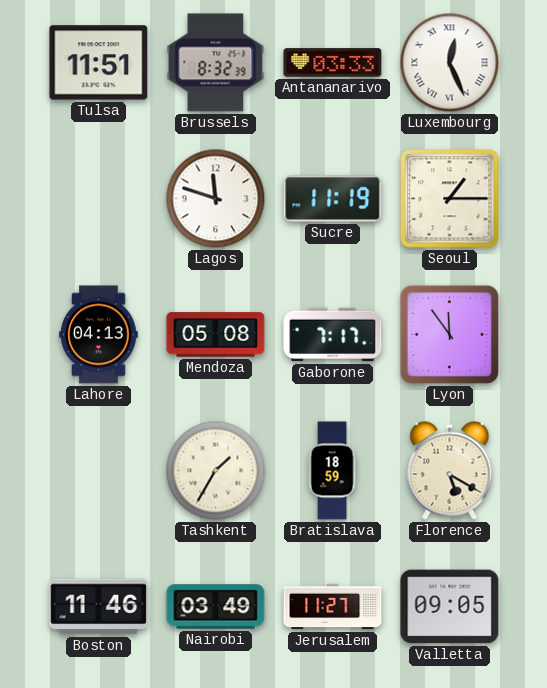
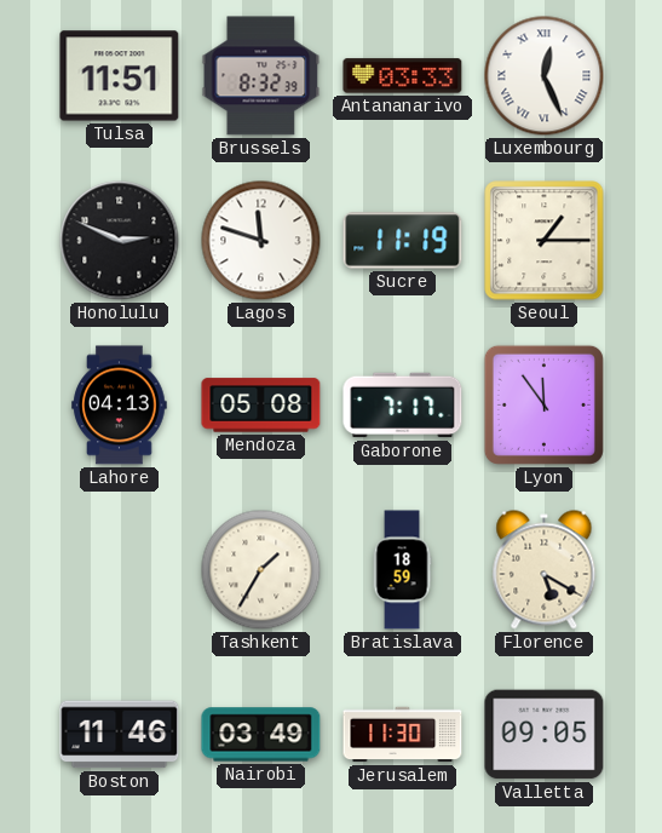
Honolulu: none -> 2:49 (120, 241)
Jerusalem: 11:27 -> 11:30 (403, 735)
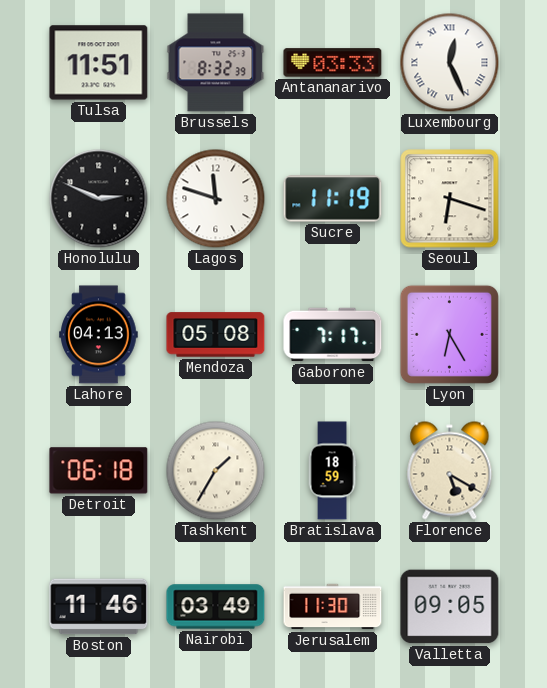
Seoul: 1:15 -> 6:18 (450, 199)
Lyon: 11:54 -> 6:25 (449, 334)
Detroit: none -> 06:18 (99, 471)
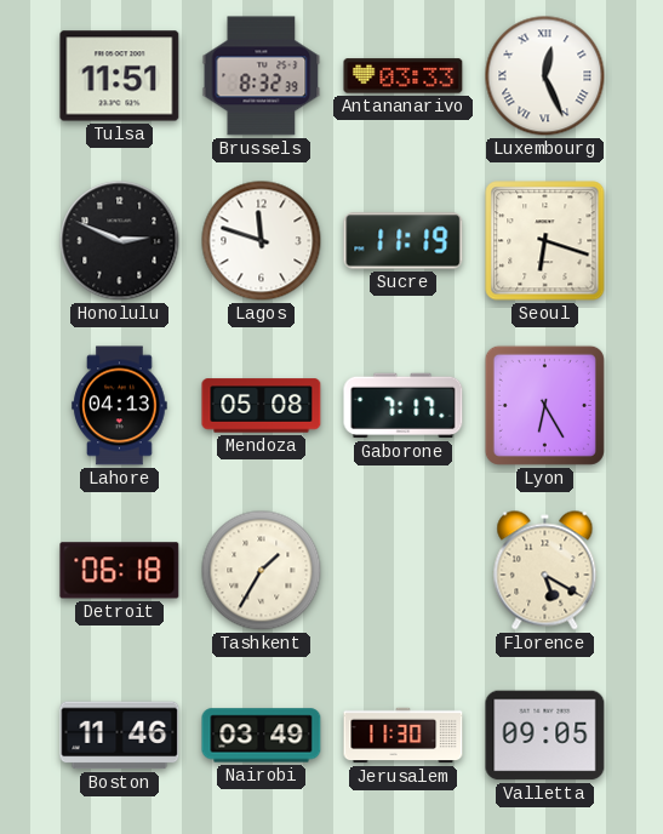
Bratislava: 18:59 -> none (332, 471)
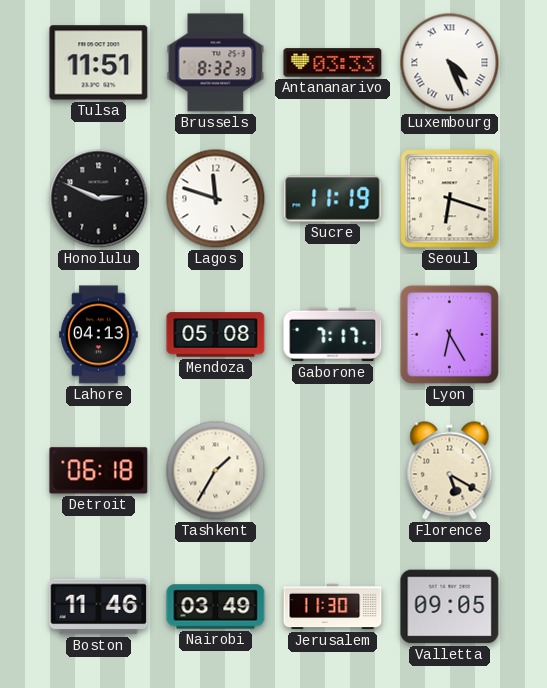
Luxembourg: 12:26 -> 4:26 (450, 63)
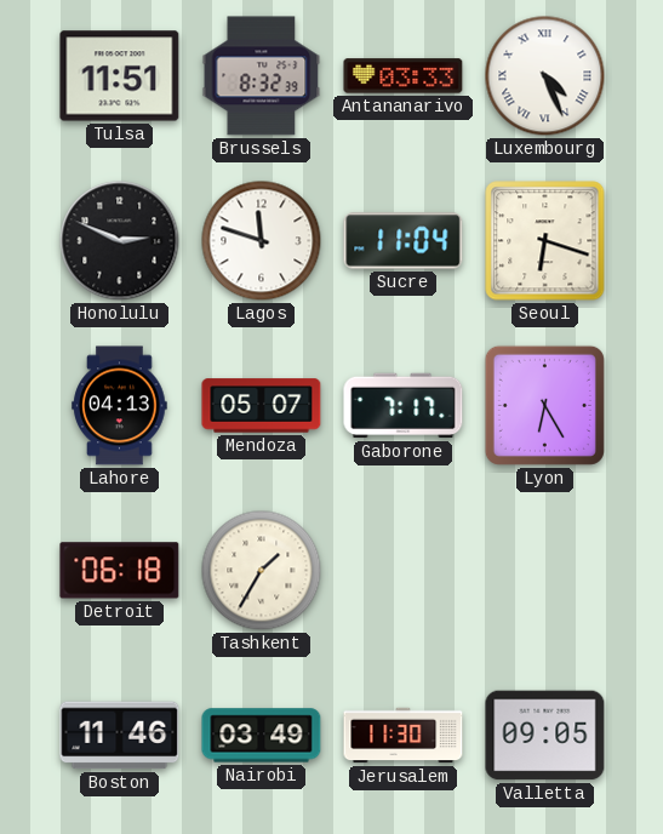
Sucre: 11:19 -> 11:04 (404, 241)
Mendoza: 05:08 -> 05:07 (262, 406)
Florence: 5:20 -> none (450, 471)
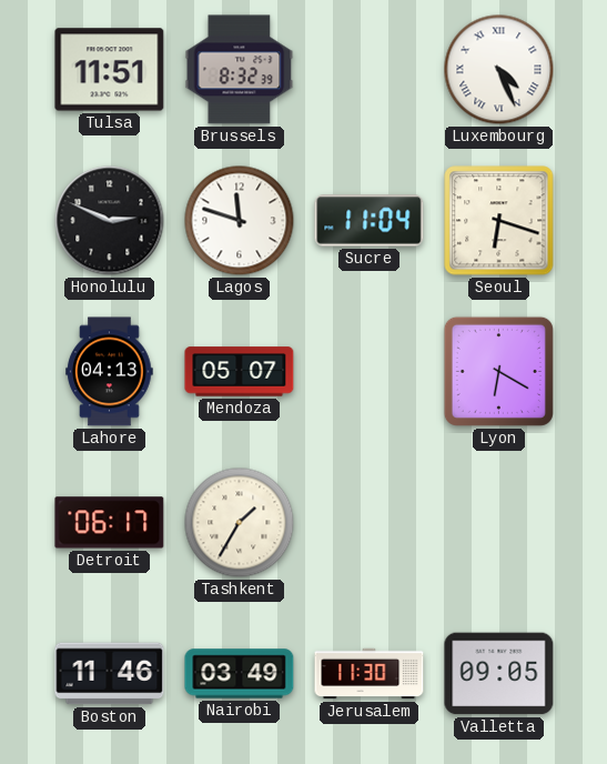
Antananarivo: 03:33 -> none (404, 76)
Gaborone: 7:17 -> none (404, 406)
Lyon: 6:25 -> 6:20 (498, 371)
Detroit: 06:18 -> 06:17 (110, 523)
